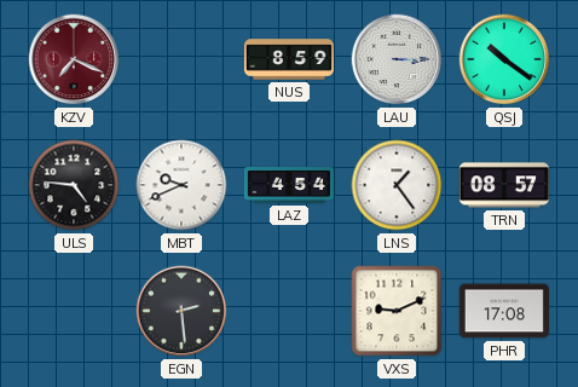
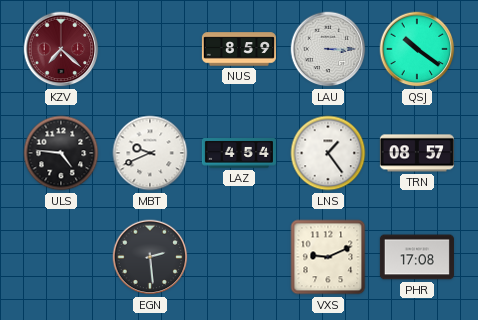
KZV: 7:19 -> 7:22 (61, 49)
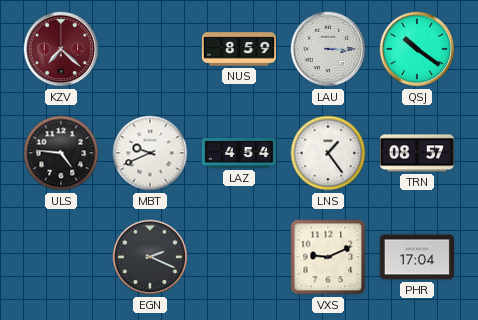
EGN: 2:29 -> 2:19 (150, 257)
PHR: 17:08 -> 17:04 (417, 257)
